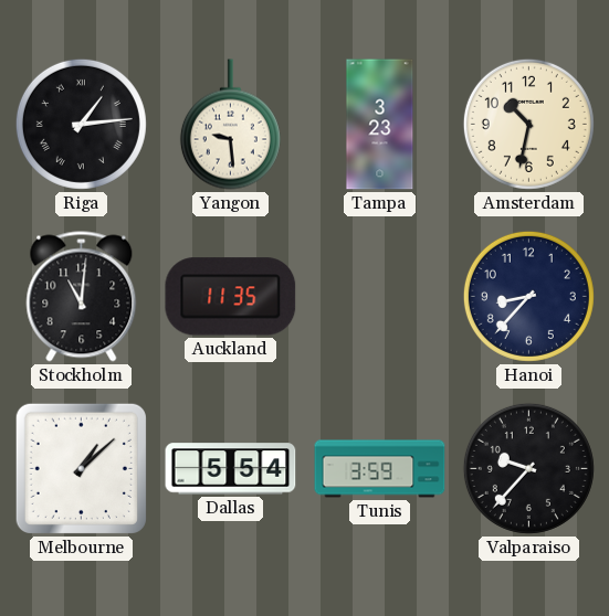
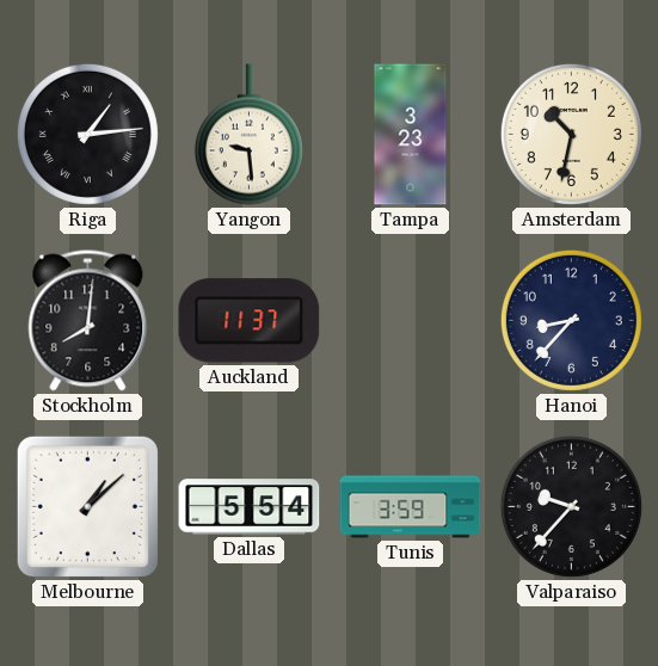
Stockholm: 11:01 -> 8:01 (88, 321)
Auckland: 11:35 -> 11:37 (250, 321)
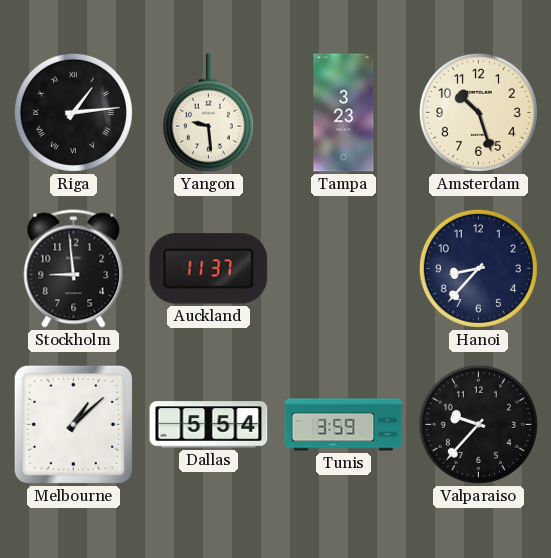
Amsterdam: 10:32 -> 10:27 (478, 112)
Stockholm: 8:01 -> 8:59 (74, 269)
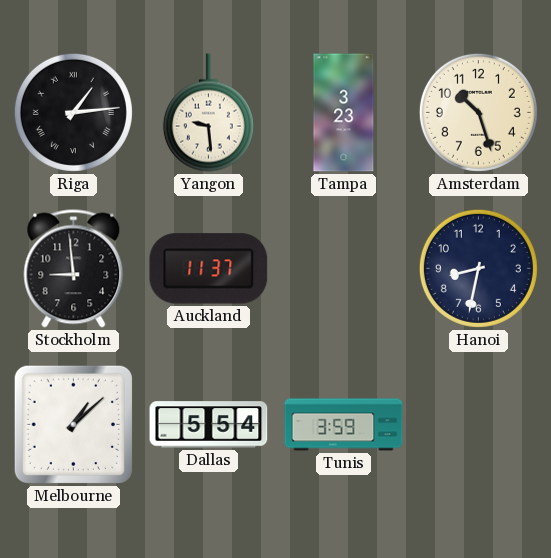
Hanoi: 8:37 -> 8:32 (478, 268)
Valparaiso: 9:37 -> none (478, 424)
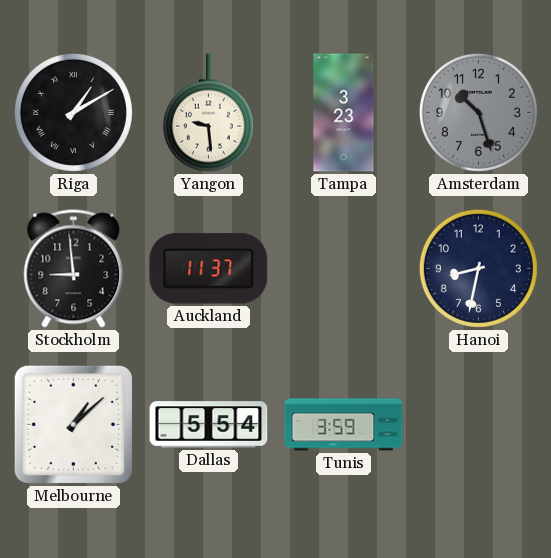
Riga: 1:14 -> 1:10 (73, 112)
Amsterdam dial: cream -> grey (478, 112)
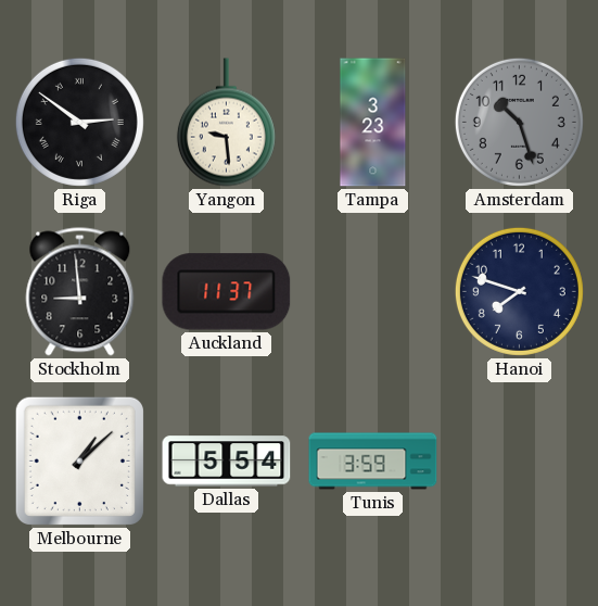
Riga: 1:10 -> 2:51 (79, 122)
Hanoi: 8:32 -> 7:48 (519, 291)
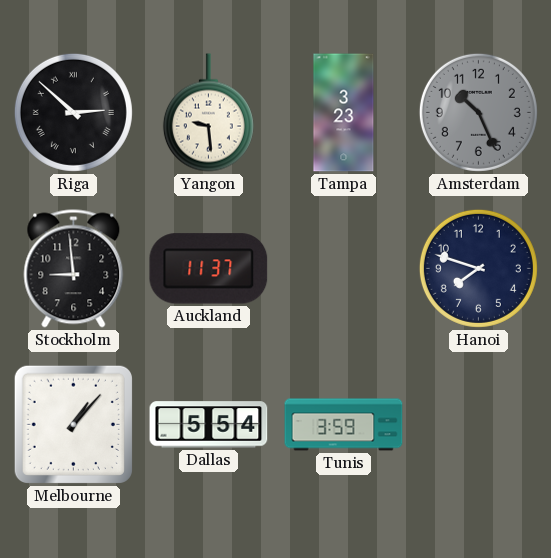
Riga: 2:51 -> 2:52 (73, 112)
Amsterdam: 10:27 -> 10:26 (478, 112)
Melbourne: 1:08 -> 1:07 (73, 424)
